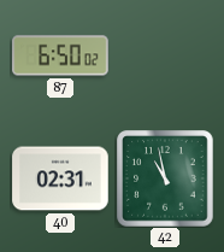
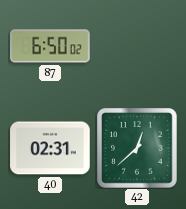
42: 10:58 -> 12:38 (137, 148)
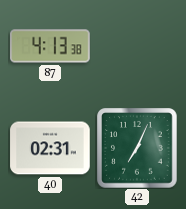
87: 6:50 -> 4:13 (50, 46)
42: 12:38 -> 7:04 (137, 148)
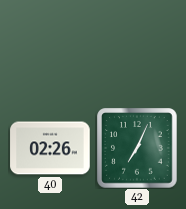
87: 4:13 -> none (50, 46)
40: 02:31 -> 02:26 (50, 148)
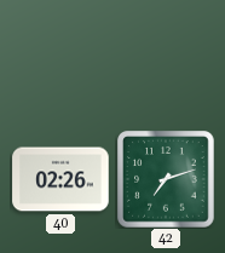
42: 7:04 -> 7:12 (166, 179)
